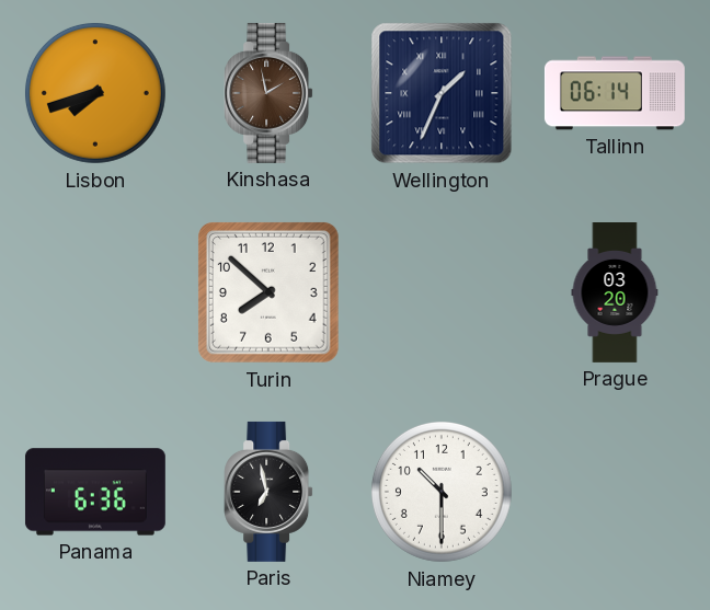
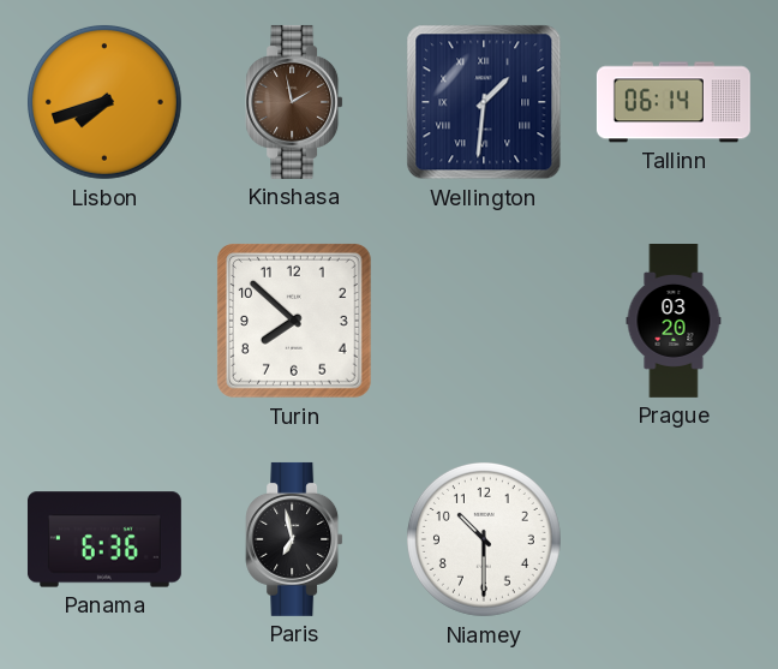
Wellington: 1:34 -> 1:31 (484, 102)
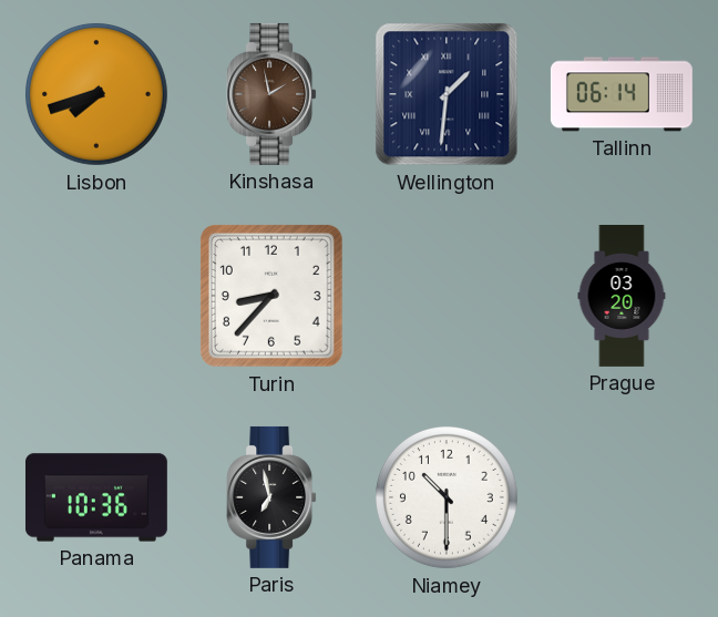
Turin: 7:52 -> 8:37 (273, 297)
Panama: 6:36 -> 10:36 (96, 497)
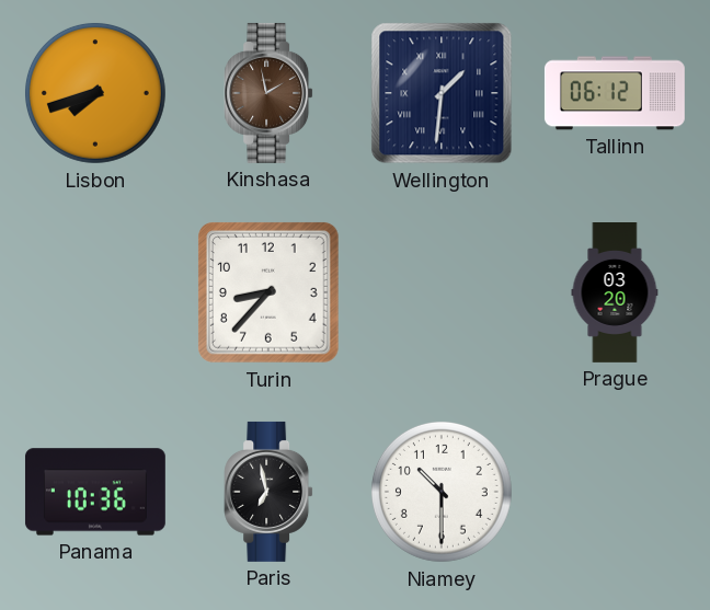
Tallinn: 06:14 -> 06:12 (615, 93)
